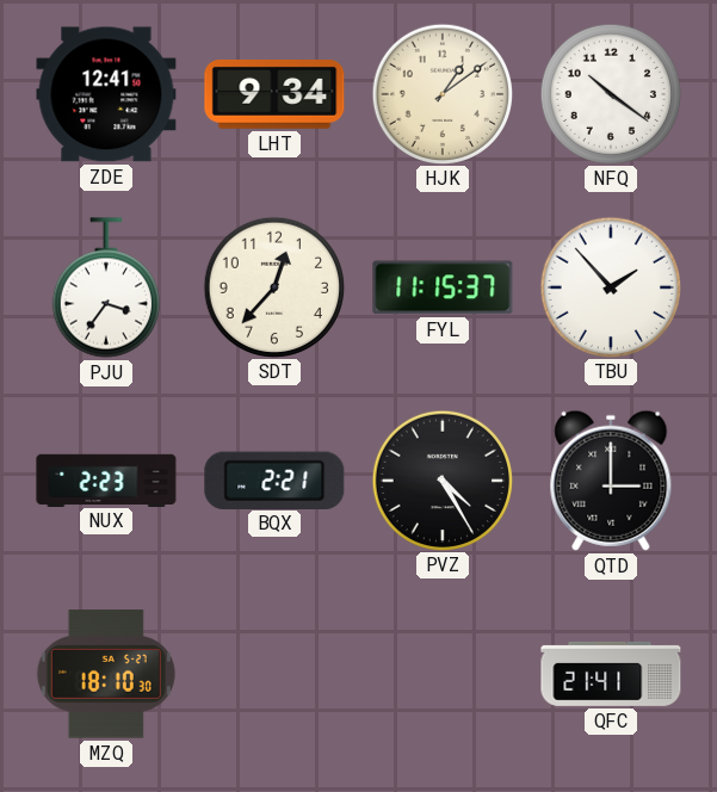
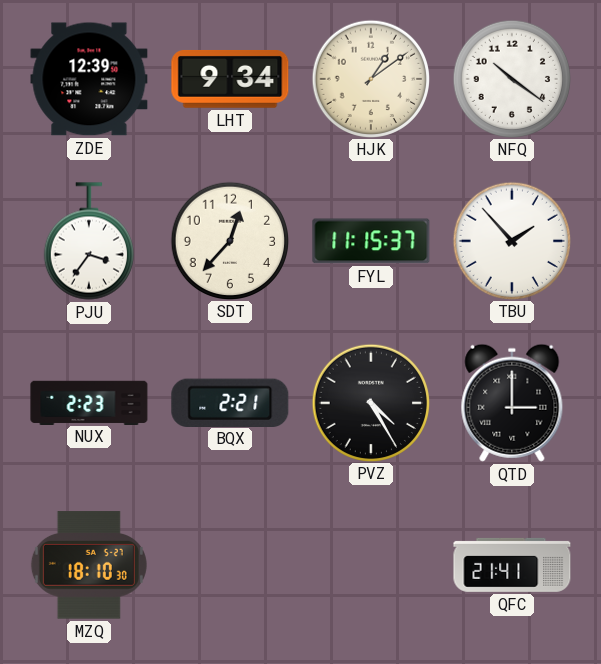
ZDE: 12:41 -> 12:39 (89, 79)
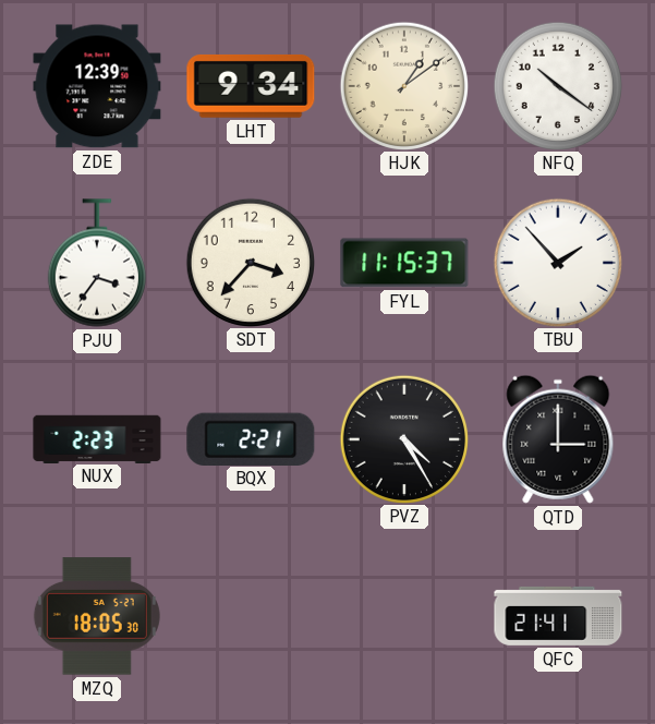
SDT: 12:37 -> 3:37 (250, 262)
MZQ: 18:10 -> 18:05 (97, 616)
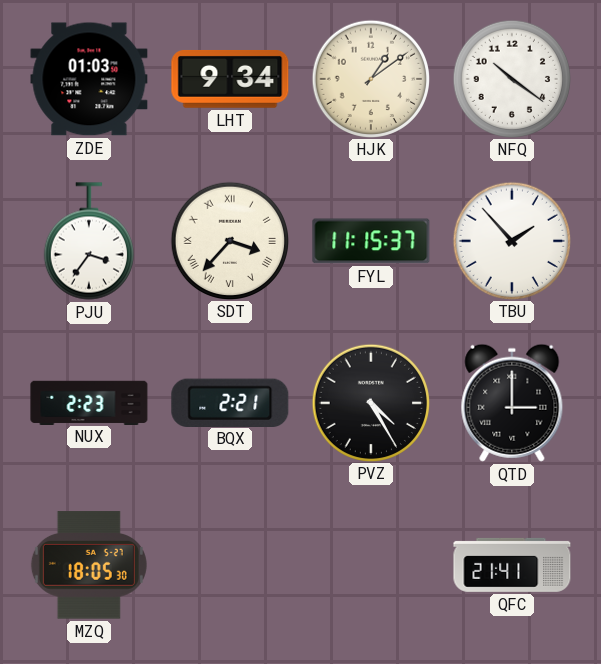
ZDE: 12:39 -> 01:03 (89, 79)
SDT numerals: Arabic -> Roman (229, 240)
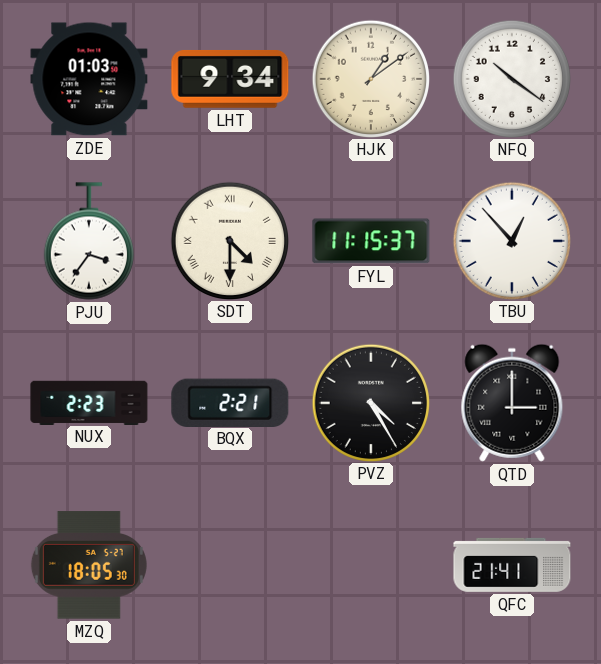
SDT: 3:37 -> 4:30 (229, 240)
TBU: 1:53 -> 12:53 (511, 240)
